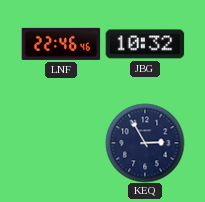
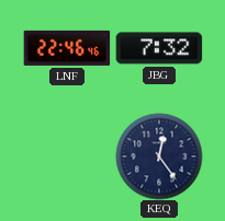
JBG: 10:32 -> 7:32 (159, 48)
KEQ: 2:55 -> 12:24 (159, 156)
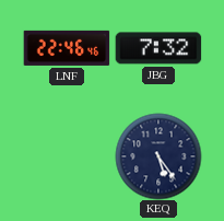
KEQ: 12:24 -> 5:24 (158, 156)
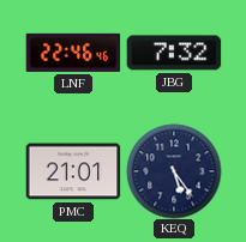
PMC: none -> 21:01 (73, 171)
